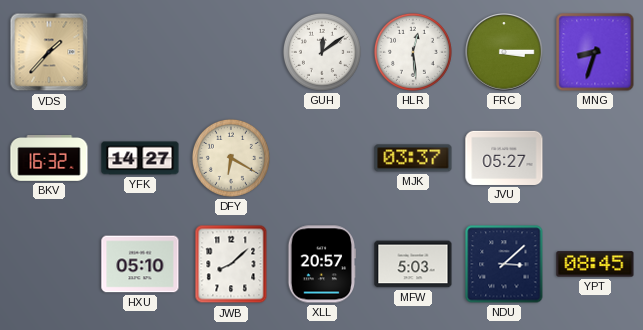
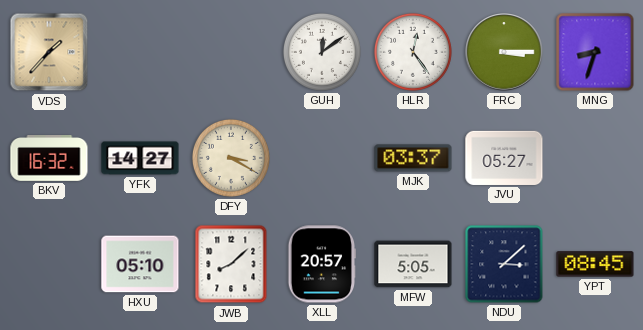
HLR: 12:29 -> 12:24 (413, 52)
DFY: 6:20 -> 3:20 (231, 158)
MFW: 5:03 -> 5:05 (413, 264)
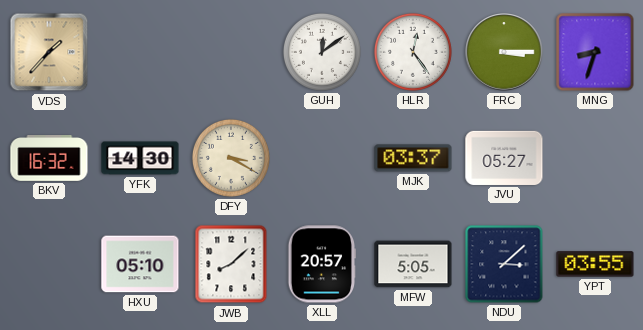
YFK: 14:27 -> 14:30 (140, 158)
YPT: 08:45 -> 03:55 (595, 264)
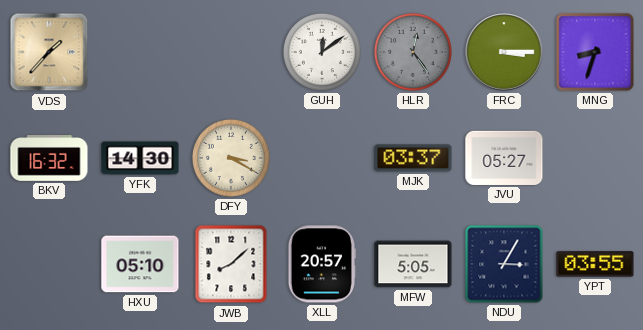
HLR dial: white -> grey (413, 52)
NDU: 3:08 -> 3:05 (504, 264)
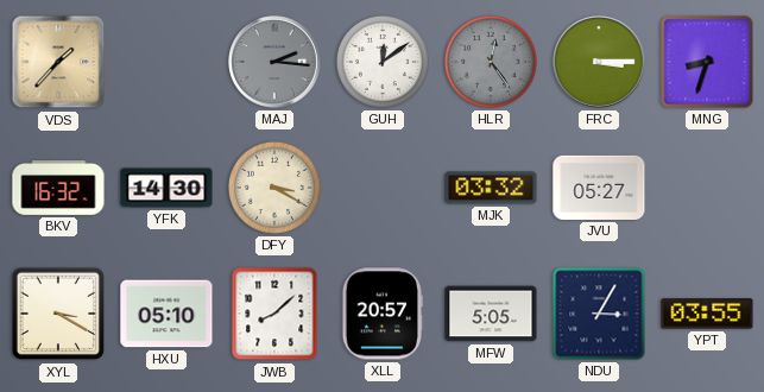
MAJ: none -> 2:16 (274, 62)
MJK: 03:37 -> 03:32 (491, 188)
XYL: none -> 3:20 (58, 314)
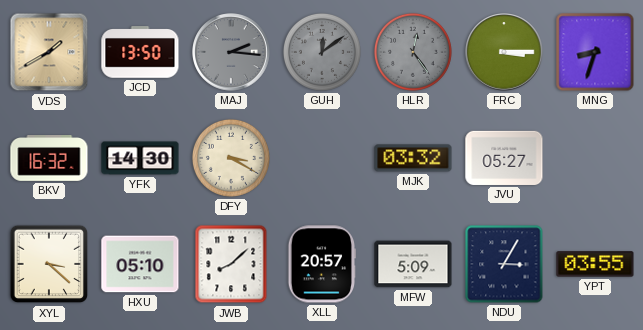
VDS: 1:37 -> 1:40 (49, 52)
JCD: none -> 13:50 (140, 52)
GUH dial: white -> grey (322, 52)
XYL: 3:20 -> 3:22 (49, 264)
MFW: 5:05 -> 5:09 (413, 264)
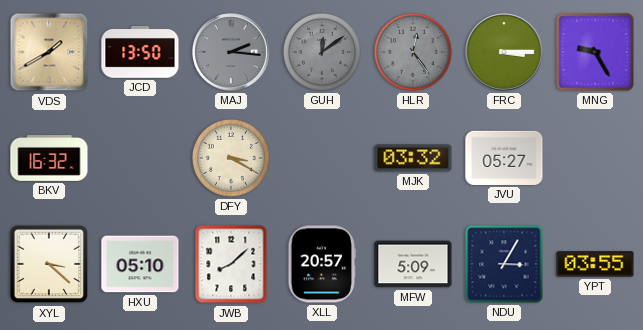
MNG: 8:33 -> 9:25 (595, 52)
YFK: 14:30 -> none (140, 158)
